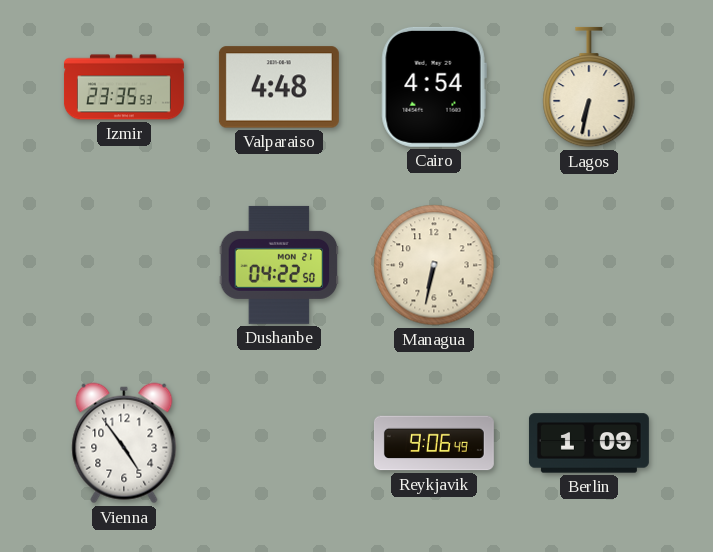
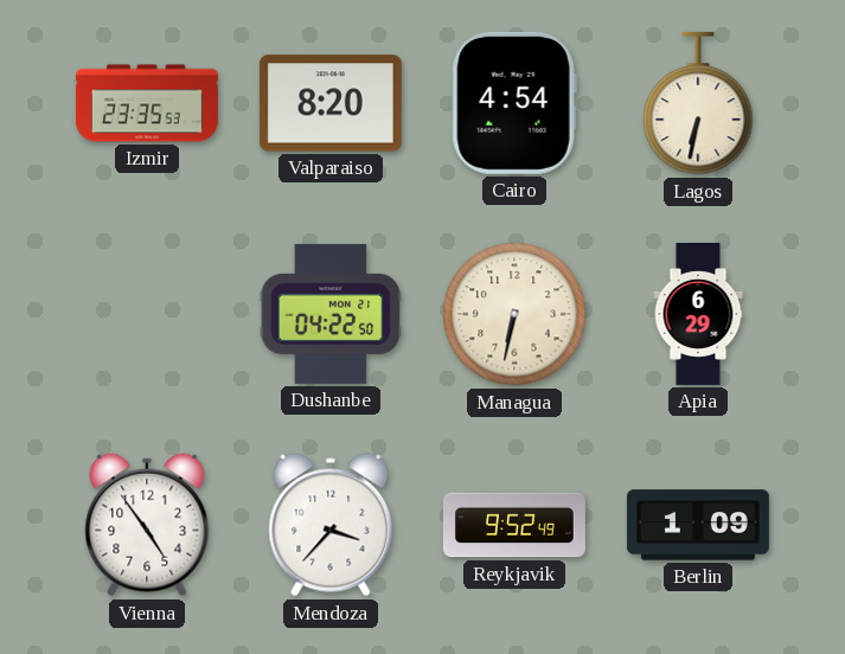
Valparaiso: 4:48 -> 8:20 (331, 103)
Apia: none -> 6:29 (698, 314)
Mendoza: none -> 3:37 (331, 525)
Reykjavik: 9:06 -> 9:52 (514, 525)
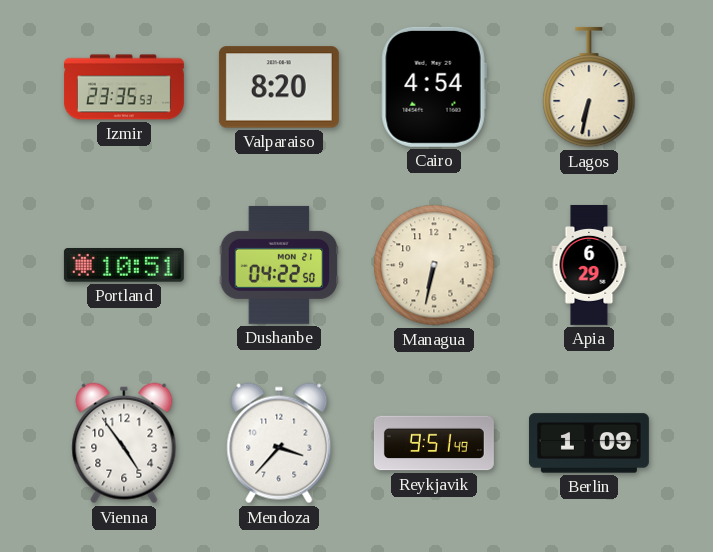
Portland: none -> 10:51 (124, 266)
Reykjavik: 9:52 -> 9:51 (434, 443)
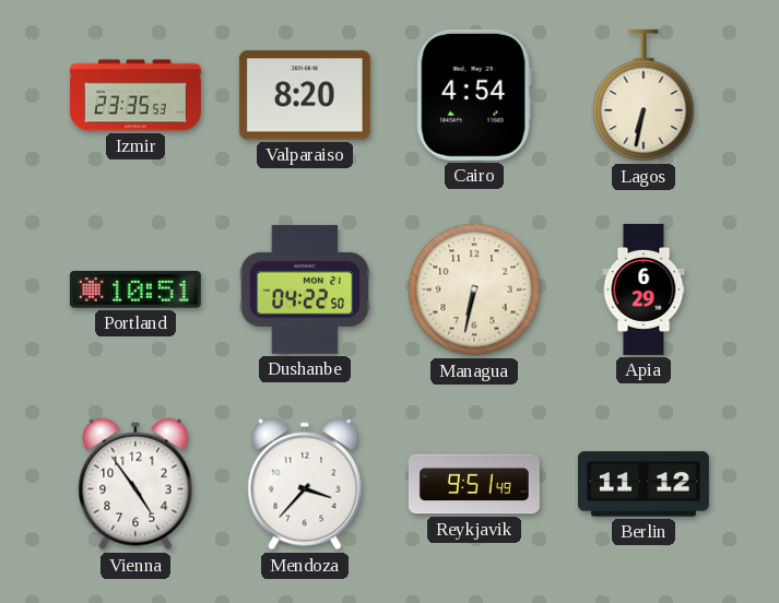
Berlin: 1:09 -> 11:12 (644, 484)
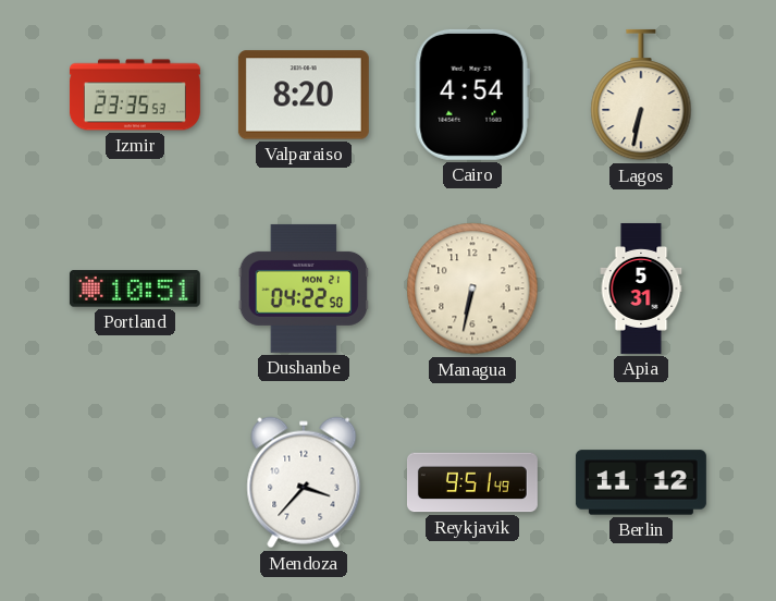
Apia: 6:29 -> 5:31 (641, 289)
Vienna: 4:54 -> none (135, 484)
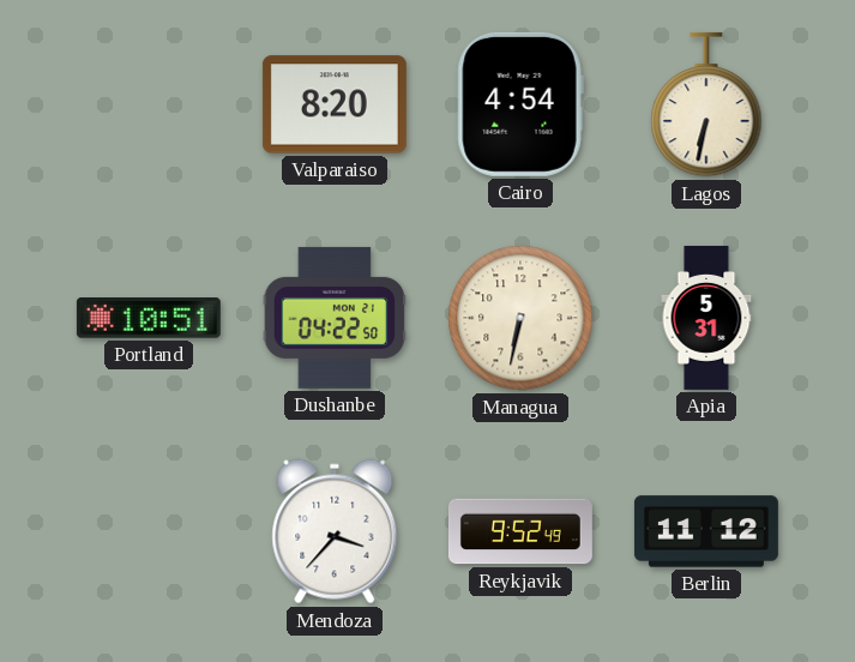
Izmir: 23:35 -> none (135, 95)
Reykjavik: 9:51 -> 9:52 (520, 531)
